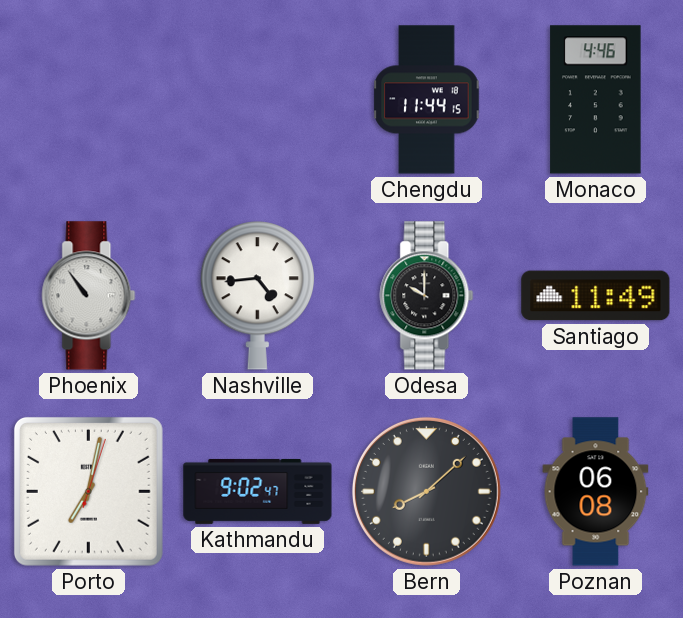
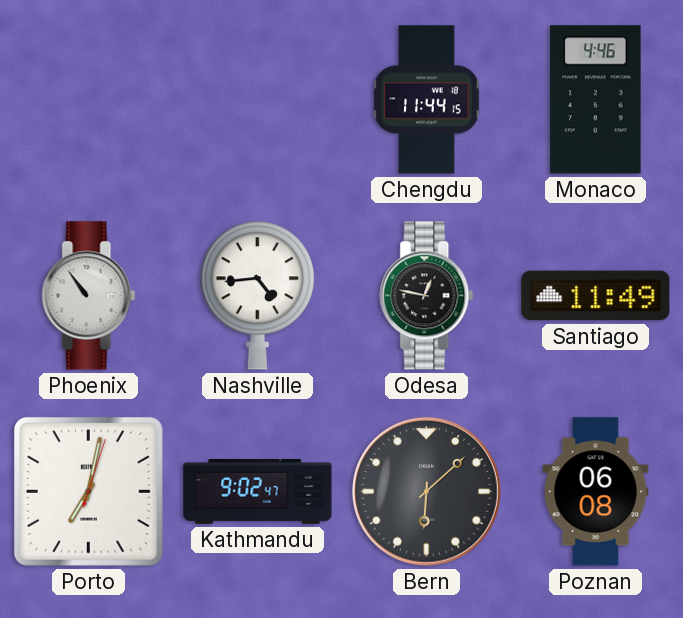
Odesa: 10:00 -> 12:47 (427, 296)
Bern: 8:08 -> 6:08 (426, 491)
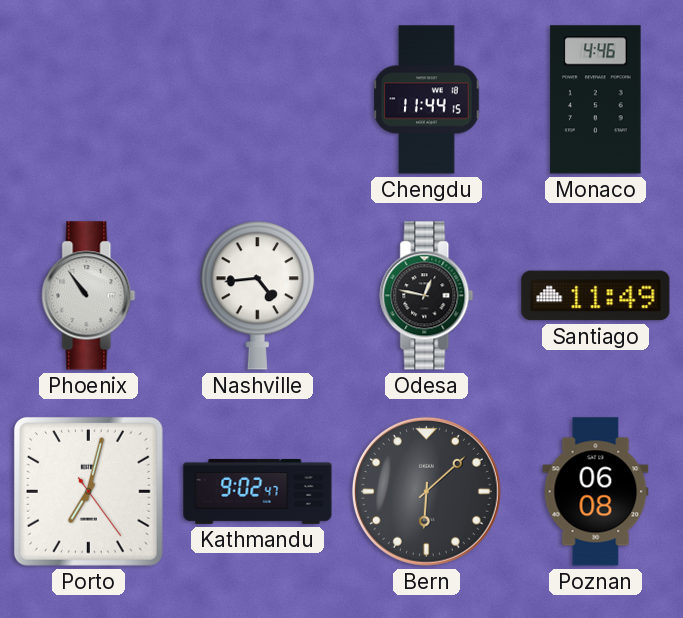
Porto: 7:02:03 -> 7:02:24 (88, 491)
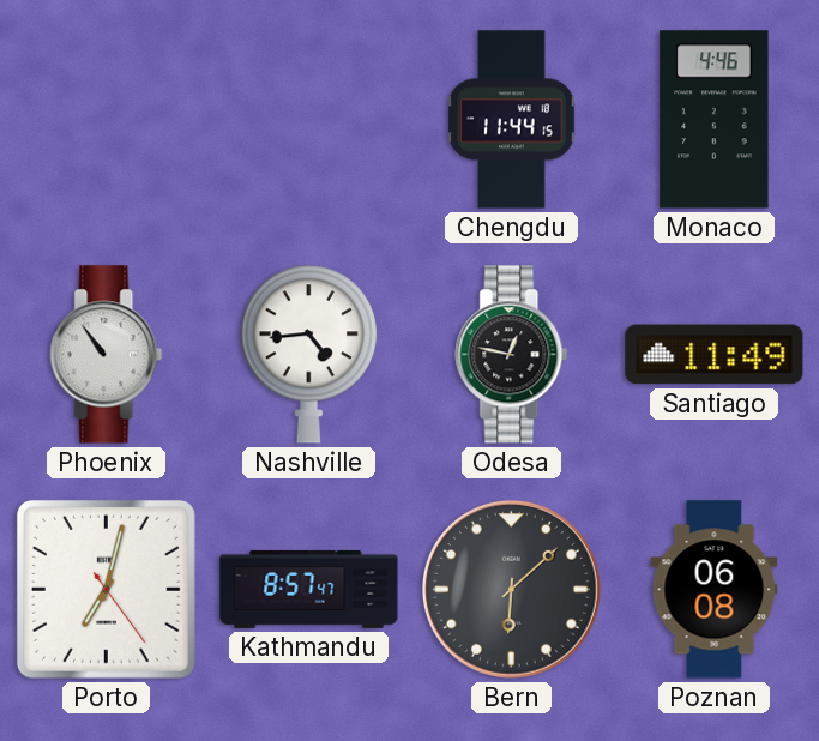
Kathmandu: 9:02 -> 8:57 (309, 589)
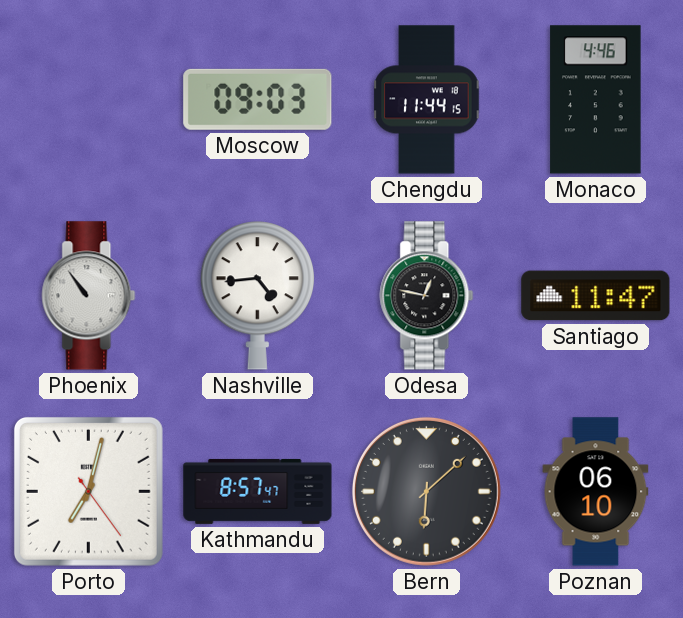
Moscow: none -> 09:03 (258, 99)
Santiago: 11:49 -> 11:47 (596, 296)
Poznan: 06:08 -> 06:10 (596, 492)
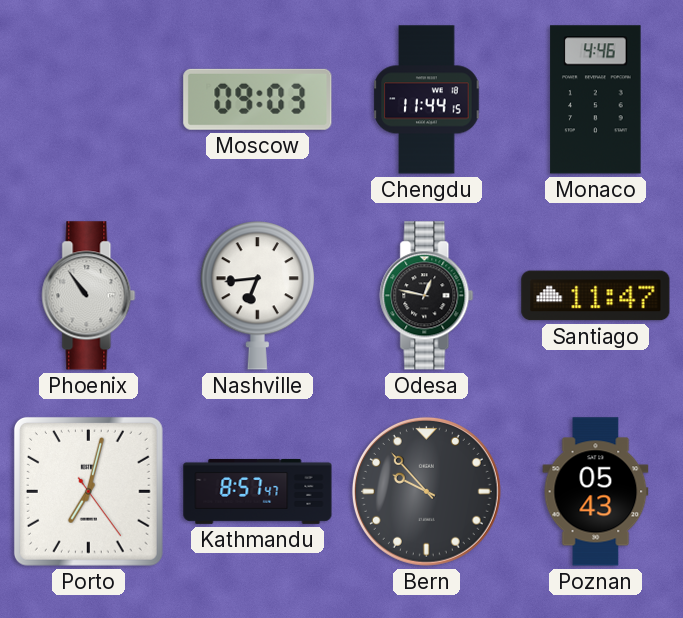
Nashville: 4:44 -> 6:44 (257, 296)
Bern: 6:08 -> 9:53 (426, 491)
Poznan: 06:10 -> 05:43 (596, 492)
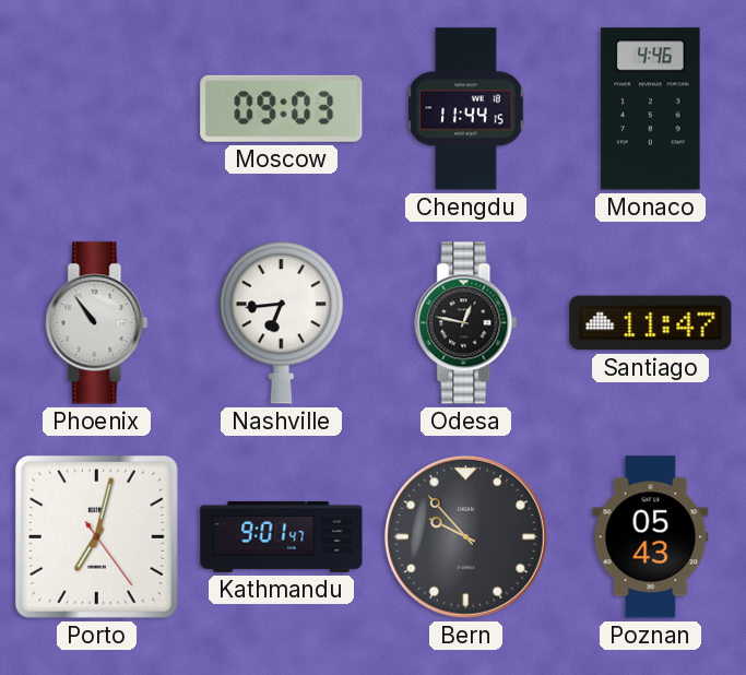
Kathmandu: 8:57 -> 9:01 (282, 536)
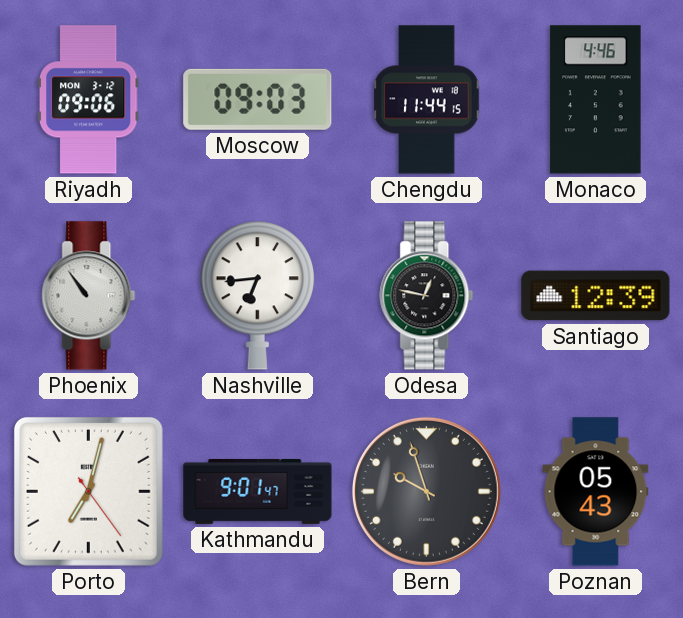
Riyadh: none -> 09:06 (88, 100)
Santiago: 11:47 -> 12:39 (596, 296)
Bern: 9:53 -> 9:57 (426, 491)
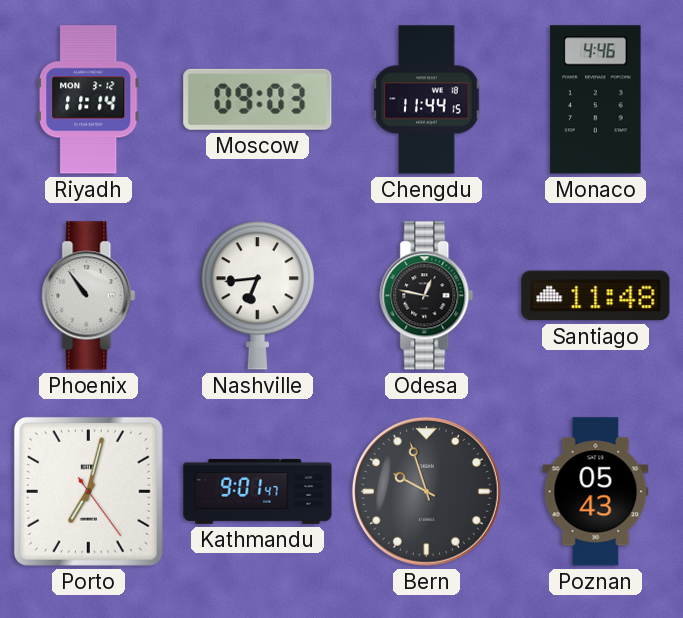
Riyadh: 09:06 -> 11:14 (88, 100)
Santiago: 12:39 -> 11:48 (596, 296)
